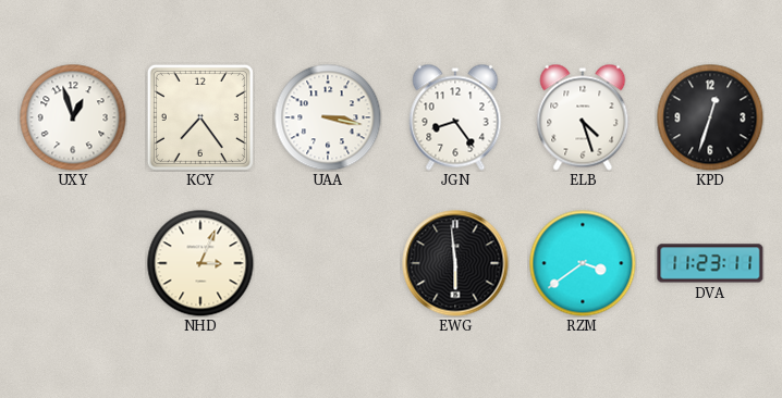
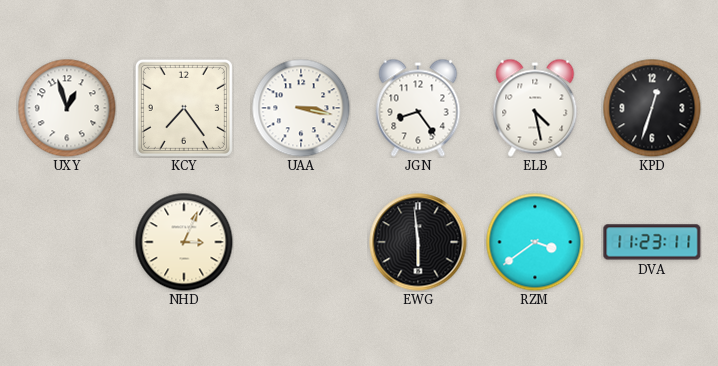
ELB: 4:27 -> 4:28 (535, 108)
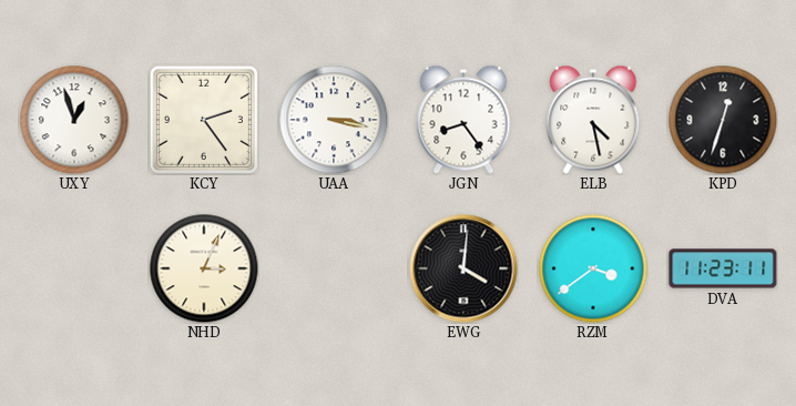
KCY: 7:24 -> 2:24 (204, 120)
EWG: 5:59 -> 4:01 (463, 268)
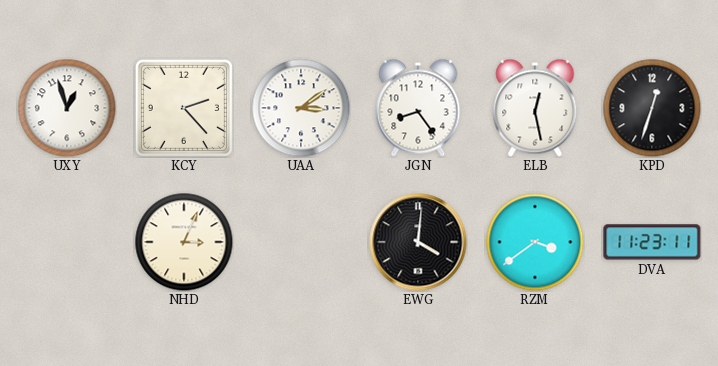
KCY: 2:24 -> 2:23 (184, 108)
UAA: 3:17 -> 3:09 (301, 108)
ELB: 4:28 -> 12:28 (535, 108)
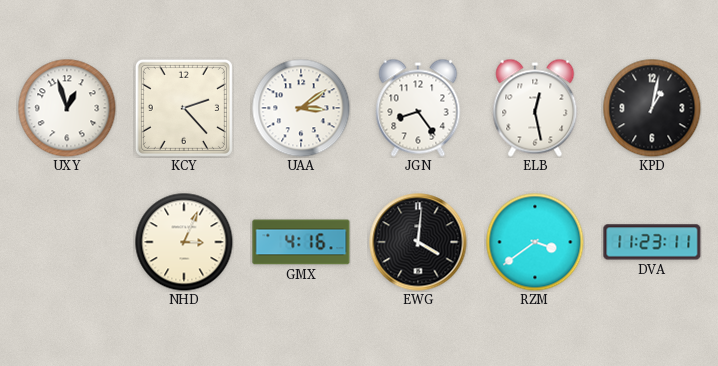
KPD: 12:33 -> 1:02 (652, 108)
GMX: none -> 4:16 (301, 242)
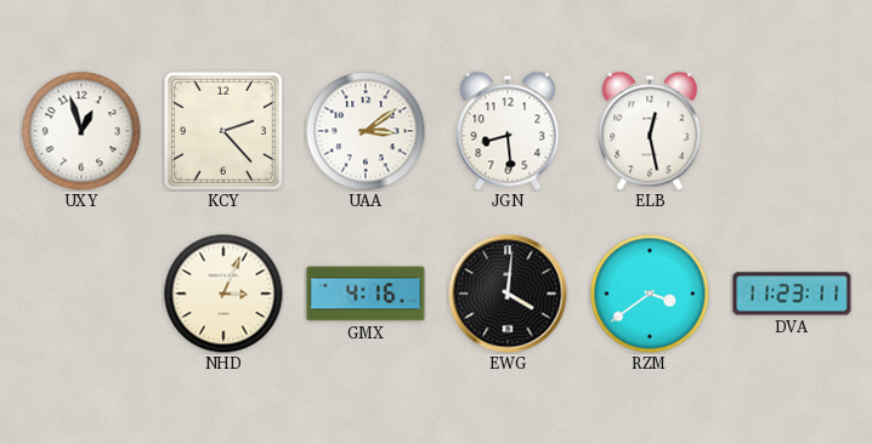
JGN: 8:24 -> 8:29 (508, 131)
KPD: 1:02 -> none (652, 108)
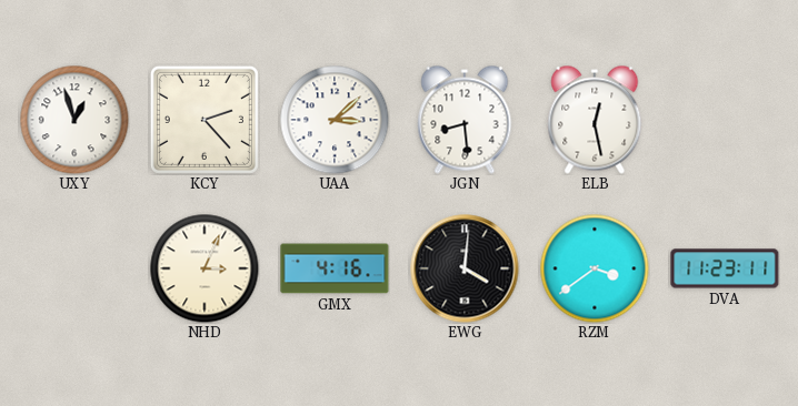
UAA: 3:09 -> 3:08 (335, 120)
